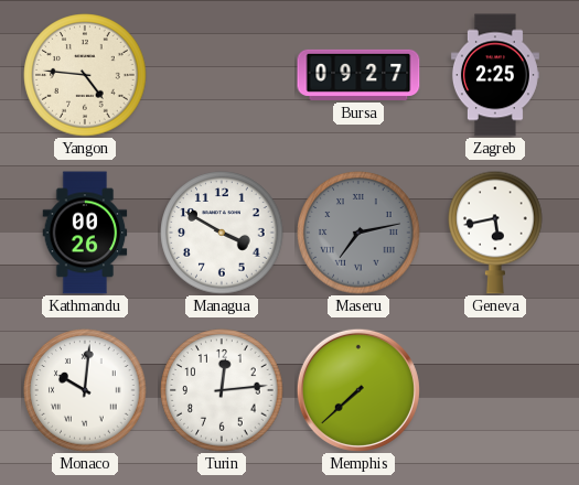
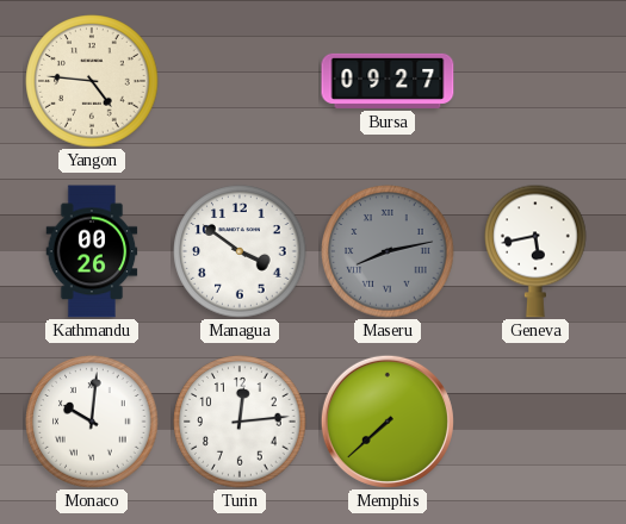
Zagreb: 2:25 -> none (495, 75)
Managua: 3:50 -> 3:51 (240, 251)
Maseru: 7:13 -> 8:13 (388, 251)
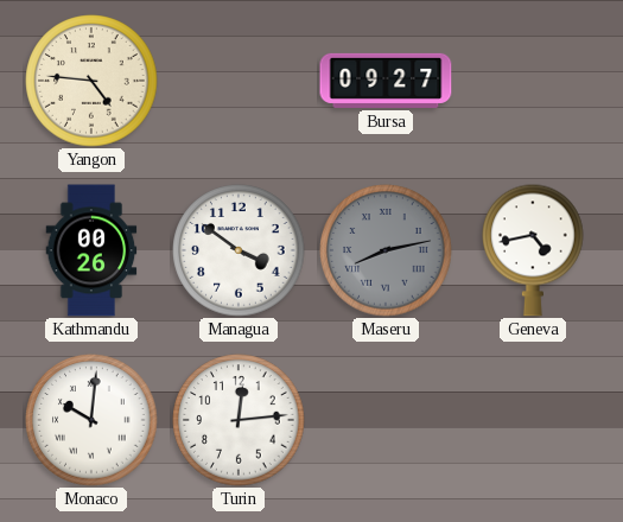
Geneva: 5:43 -> 4:43 (533, 250)
Memphis: 7:38 -> none (388, 422)
